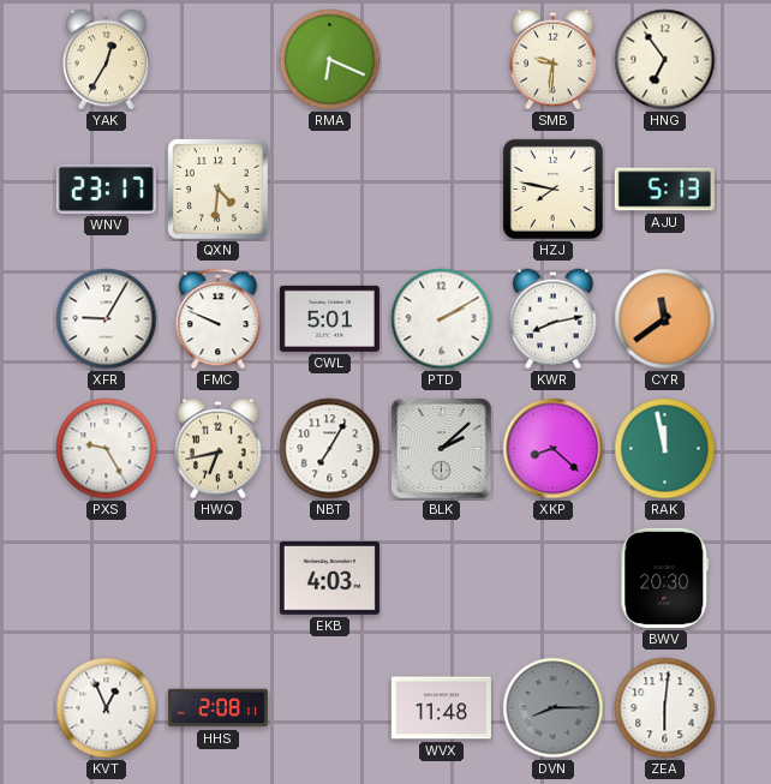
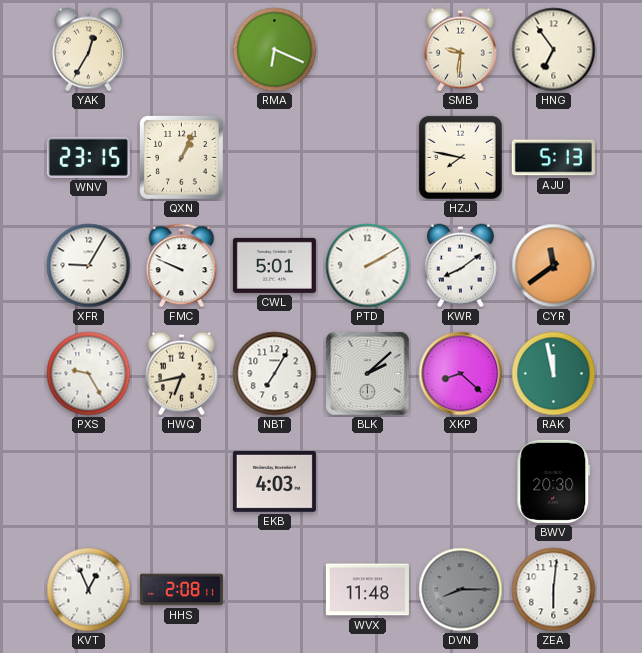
WNV: 23:17 -> 23:15 (88, 157)
QXN: 4:31 -> 1:04 (182, 158)
KWR: 8:13 -> 8:09 (460, 266)
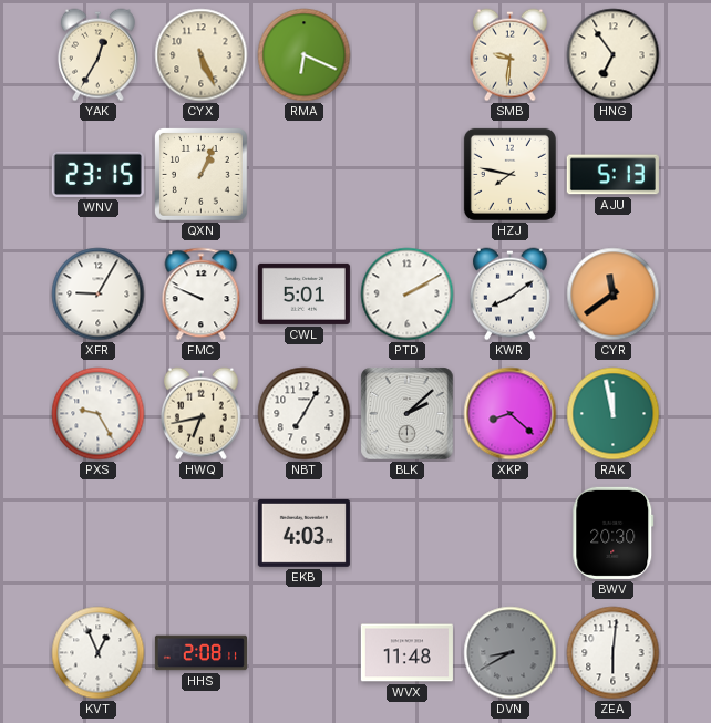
CYX: none -> 5:26 (202, 55)
DVN: 8:15 -> 8:40 (511, 653)
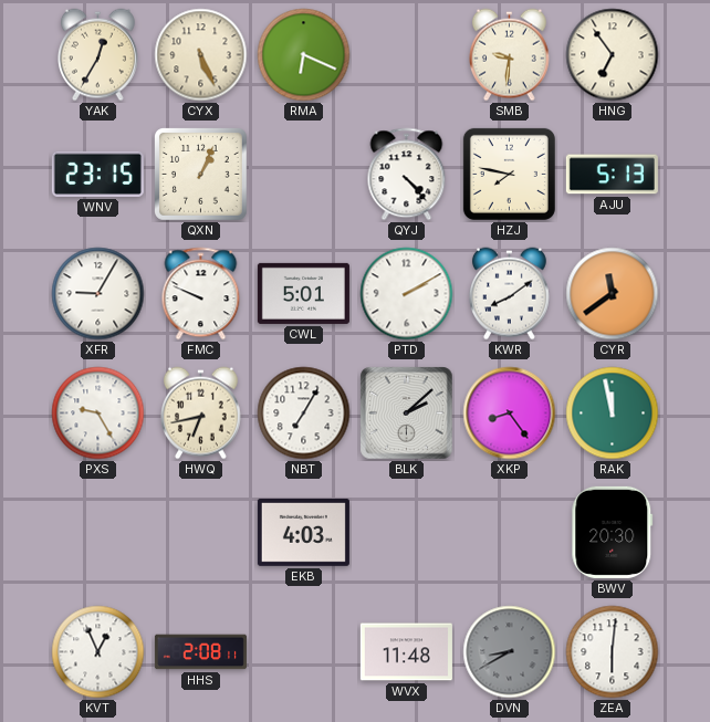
QYJ: none -> 4:23 (407, 175)
XKP: 8:22 -> 8:24 (510, 414)
